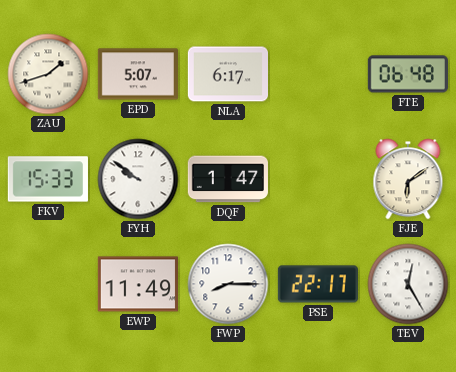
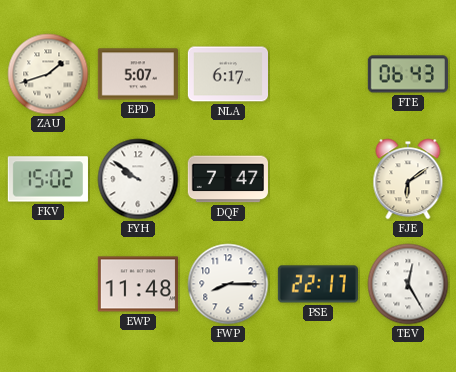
FTE: 06:48 -> 06:43 (408, 74)
FKV: 15:33 -> 15:02 (48, 179)
DQF: 1:47 -> 7:47 (228, 179)
EWP: 11:49 -> 11:48 (138, 284)
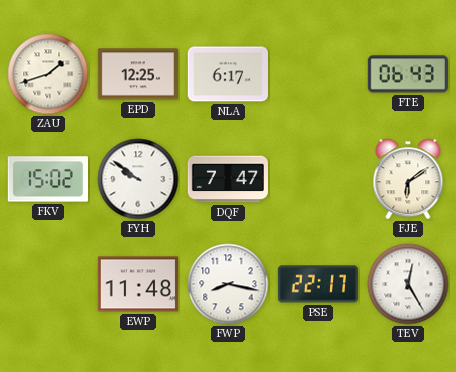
EPD: 5:07 -> 12:25 (138, 74)
FWP: 8:15 -> 8:17 (228, 284)
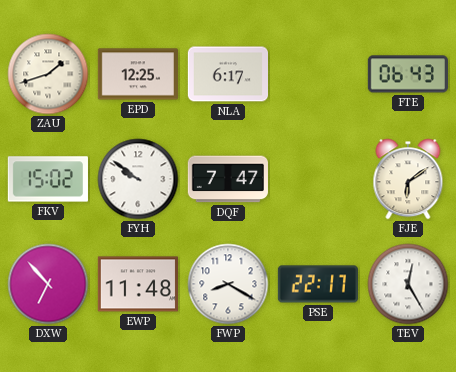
DXW: none -> 6:53 (48, 284)
FWP: 8:17 -> 8:20 (228, 284)
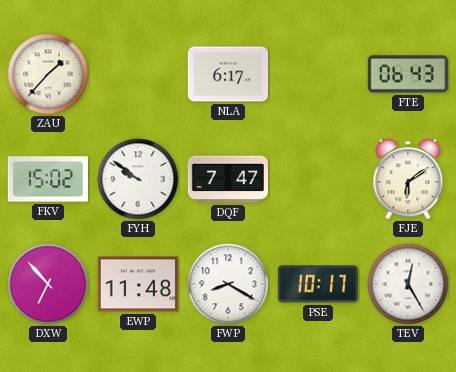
ZAU: 1:42 -> 1:37 (48, 74)
EPD: 12:25 -> none (138, 74)
PSE: 22:17 -> 10:17 (318, 284)
